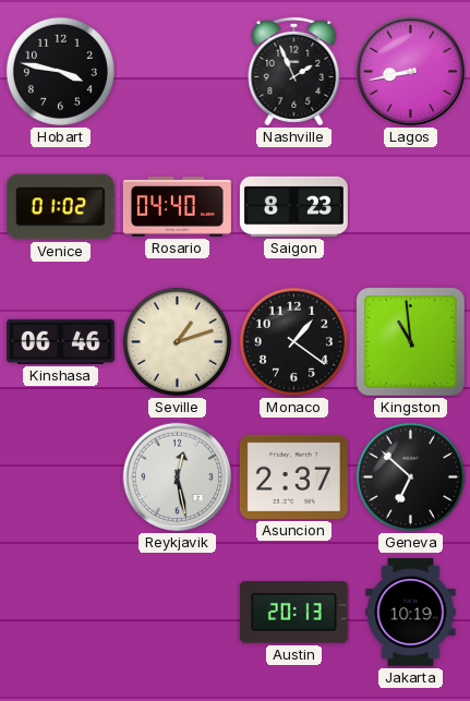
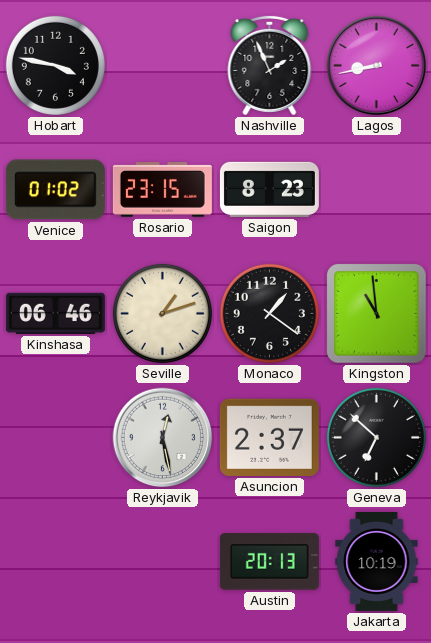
Rosario: 04:40 -> 23:15 (162, 190)
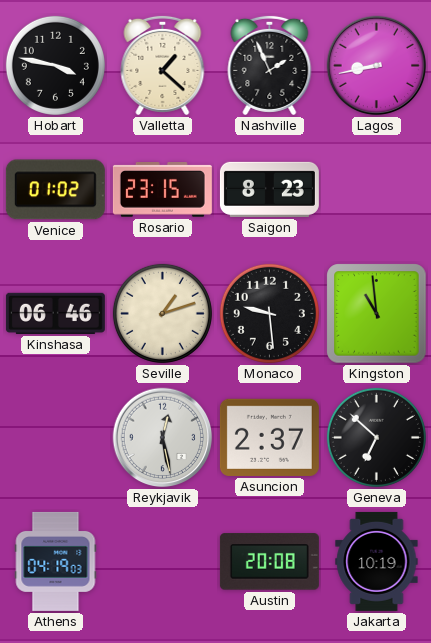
Valletta: none -> 1:22 (163, 65)
Monaco: 1:21 -> 9:29 (269, 313)
Athens: none -> 04:19 (56, 561)
Austin: 20:13 -> 20:08 (269, 562)
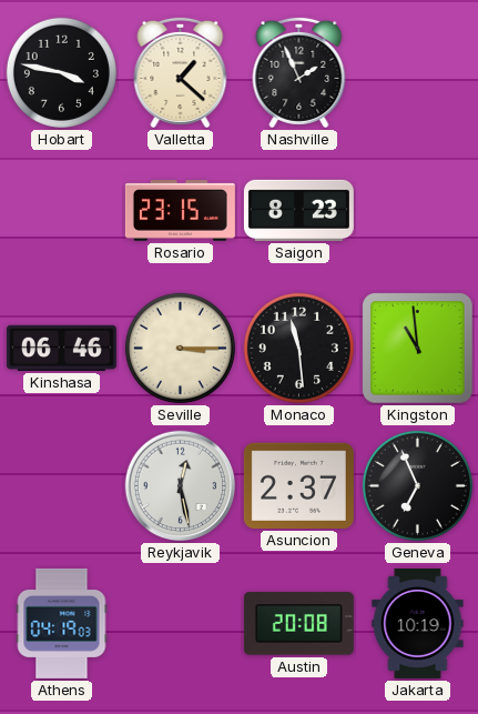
Lagos: 8:43 -> none (377, 66)
Venice: 01:02 -> none (55, 190)
Seville: 1:12 -> 3:15 (180, 348)
Monaco: 9:29 -> 11:29 (298, 348)
Geneva: 6:52 -> 6:56 (417, 485)
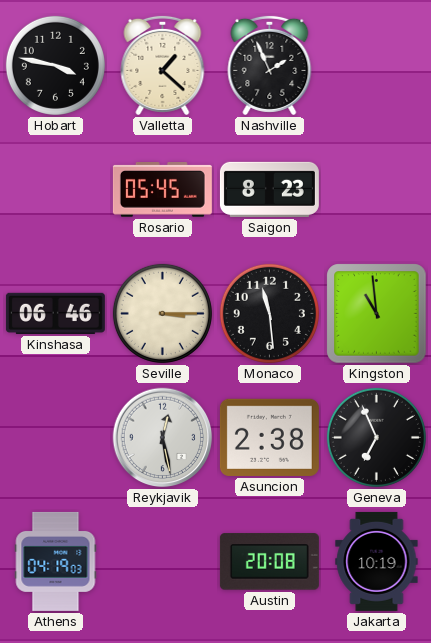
Rosario: 23:15 -> 05:45 (162, 190)
Asuncion: 2:37 -> 2:38 (269, 437)
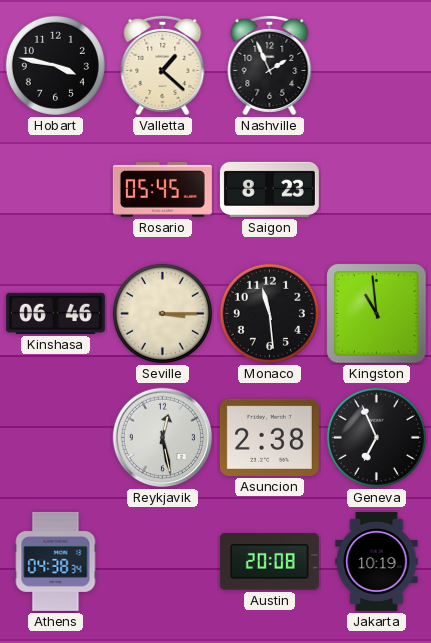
Athens: 04:19 -> 04:38 (56, 561)
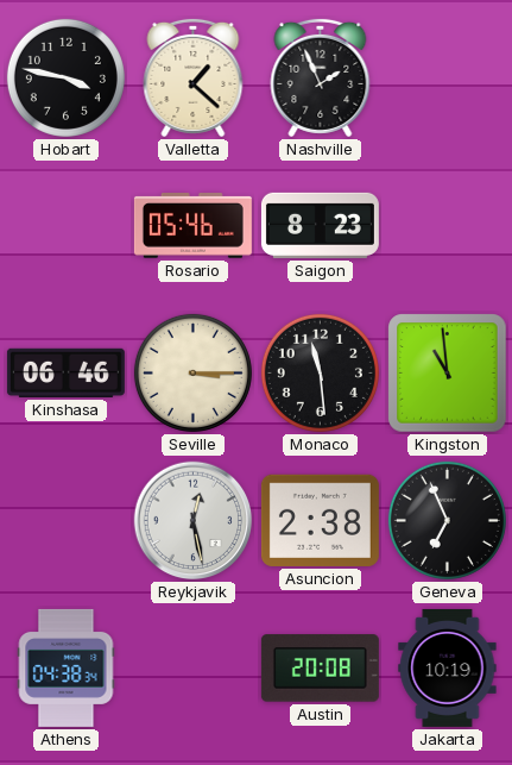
Rosario: 05:45 -> 05:46 (192, 226)
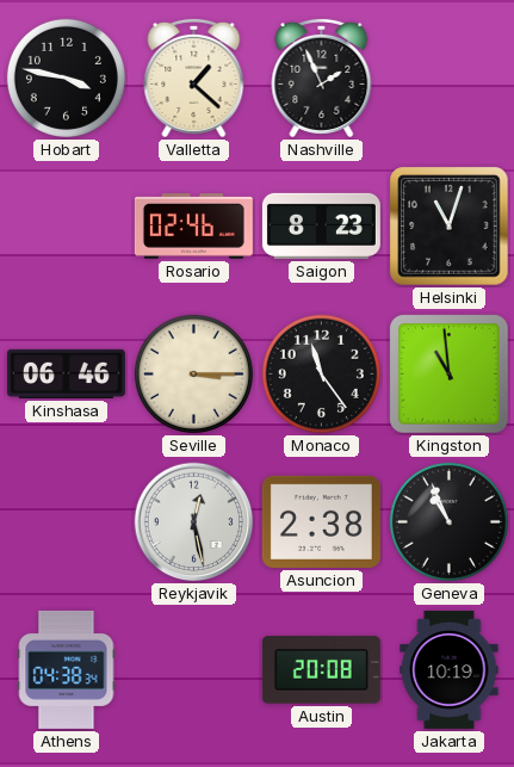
Rosario: 05:46 -> 02:46 (193, 227)
Helsinki: none -> 11:03 (450, 227)
Monaco: 11:29 -> 11:24 (321, 373)
Geneva: 6:56 -> 10:56 (448, 521)
